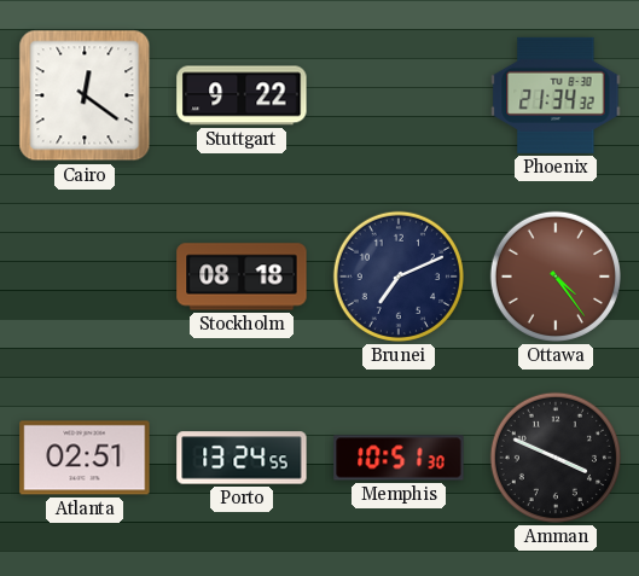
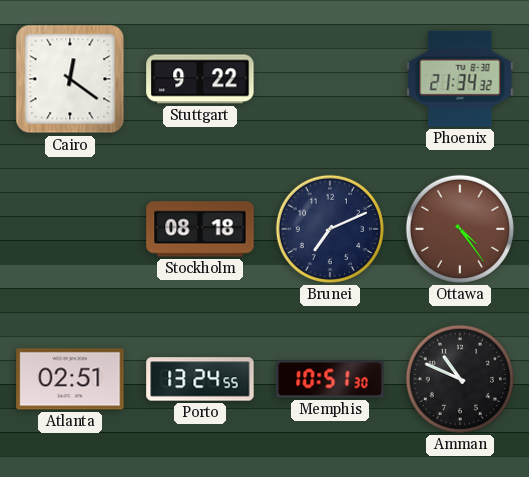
Amman: 3:49 -> 10:49 (460, 379)
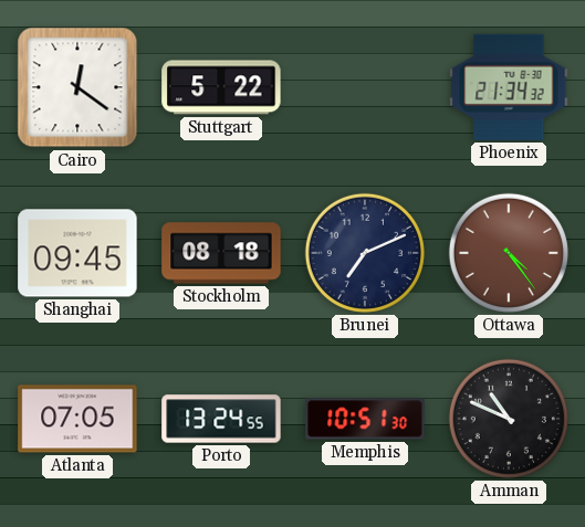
Stuttgart: 9:22 -> 5:22 (221, 87)
Shanghai: none -> 09:45 (77, 253)
Atlanta: 02:51 -> 07:05 (77, 419)
